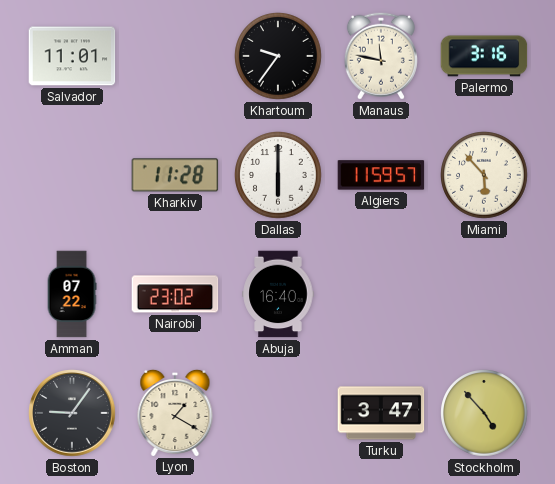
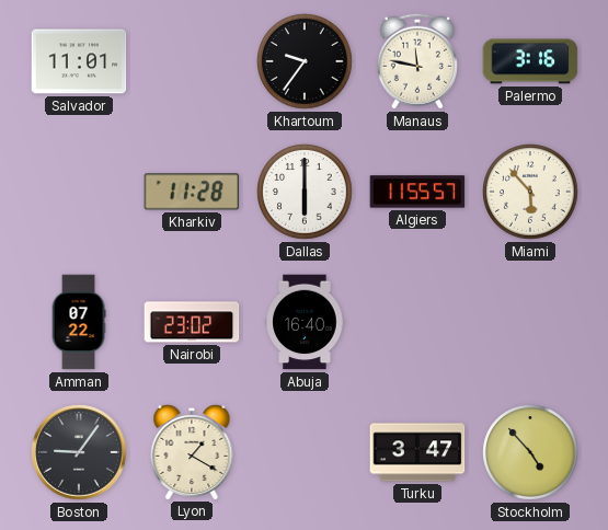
Algiers: 11:59 -> 11:55 (417, 192)
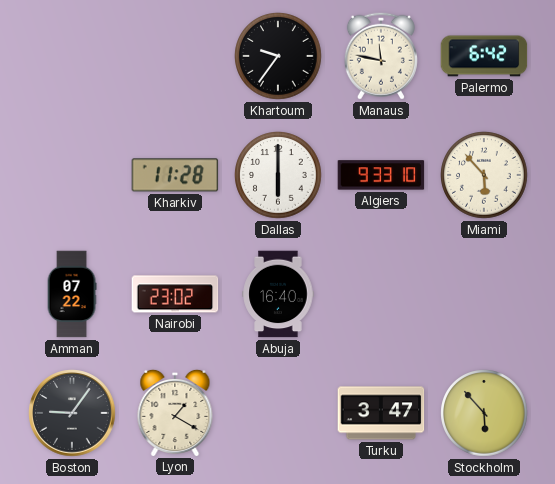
Salvador: 11:01 -> none (79, 61)
Palermo: 3:16 -> 6:42 (484, 56)
Algiers: 11:55 -> 9:33 (381, 175)
Stockholm: 4:53 -> 5:53 (484, 413)
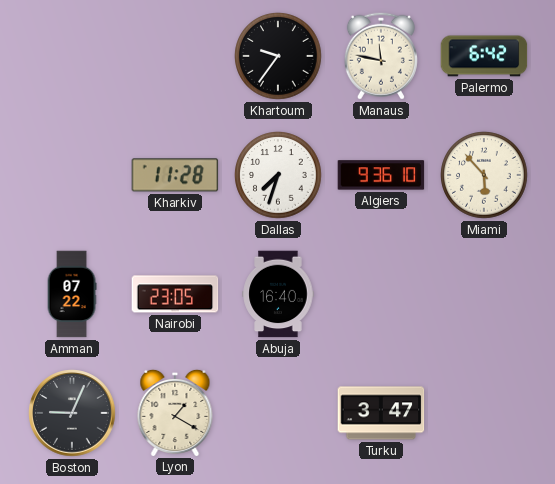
Dallas: 6:00 -> 7:33 (278, 175)
Algiers: 9:33 -> 9:36 (381, 175)
Nairobi: 23:02 -> 23:05 (175, 294)
Boston: 9:06 -> 9:04 (72, 413)
Stockholm: 5:53 -> none (484, 413)
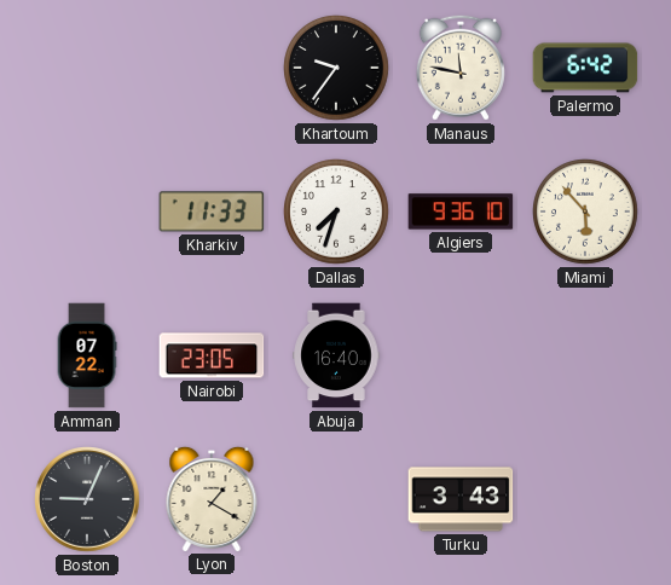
Kharkiv: 11:28 -> 11:33 (212, 212)
Turku: 3:47 -> 3:43 (461, 499)
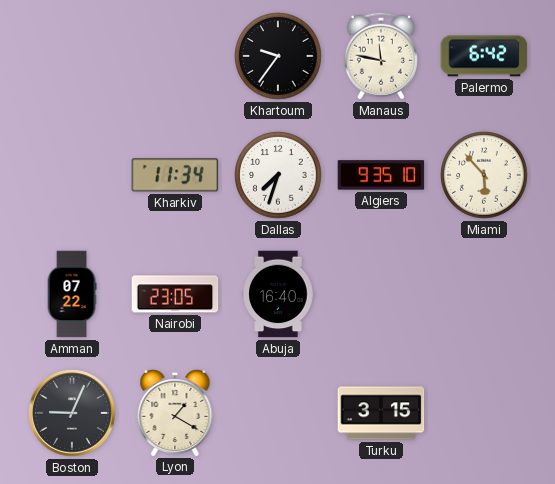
Kharkiv: 11:33 -> 11:34 (175, 175)
Algiers: 9:36 -> 9:35 (381, 175)
Turku: 3:43 -> 3:15 (381, 413)
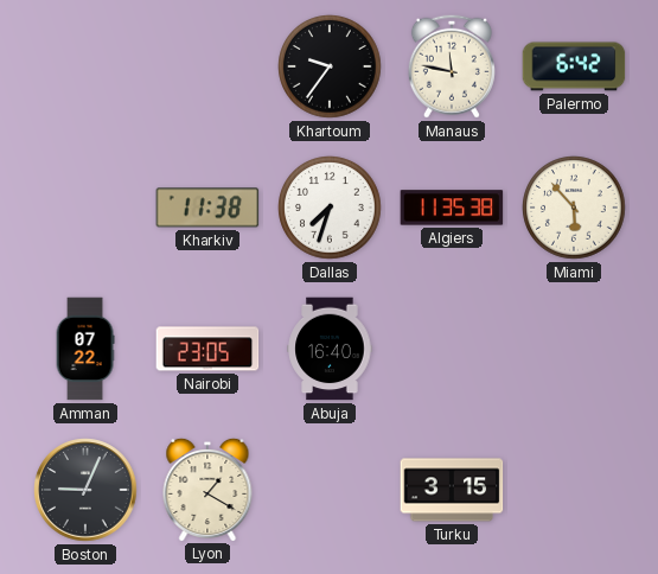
Kharkiv: 11:34 -> 11:38 (207, 208)
Algiers: 9:35 -> 11:35 (452, 208)
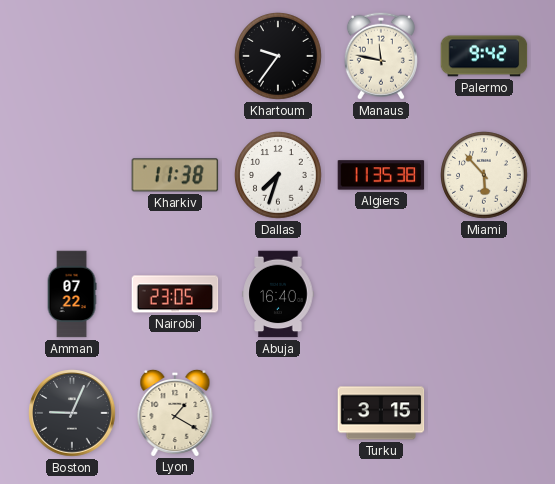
Palermo: 6:42 -> 9:42 (484, 56)
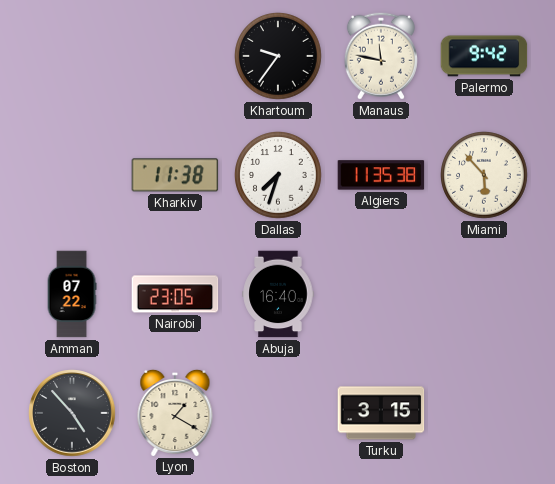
Boston: 9:04 -> 4:53 (72, 413)
